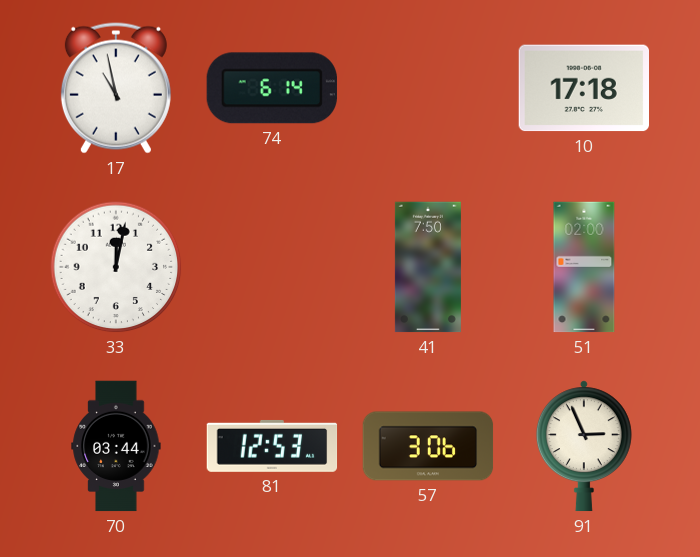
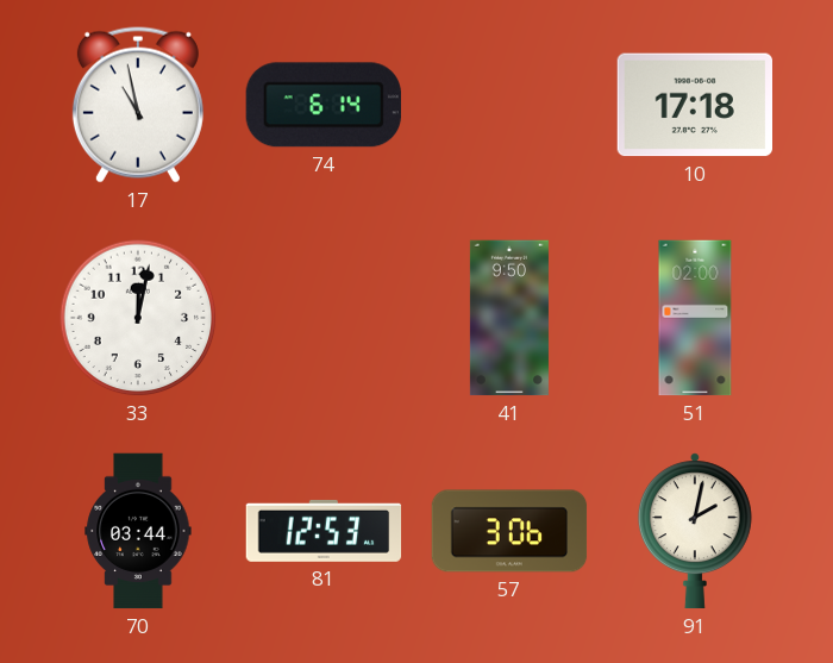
41: 7:50 -> 9:50 (509, 318)
91: 2:56 -> 2:02 (695, 531)
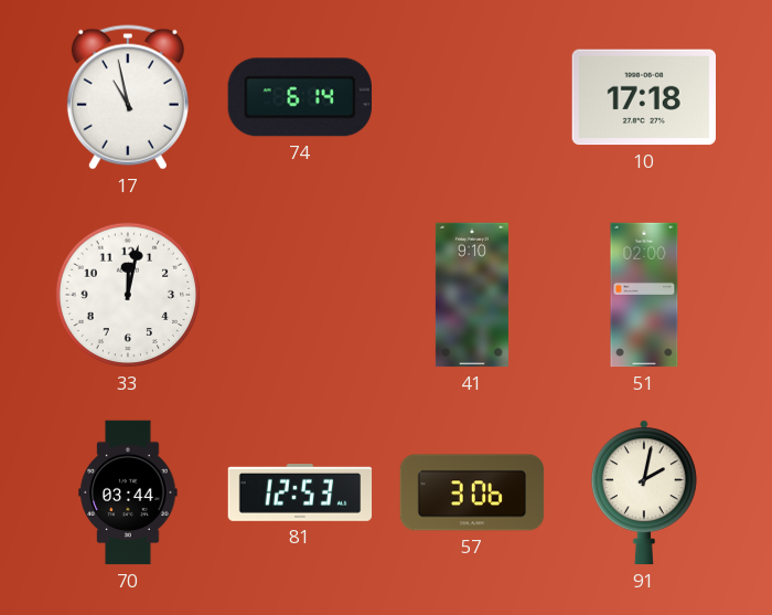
41: 9:50 -> 9:10 (472, 295)
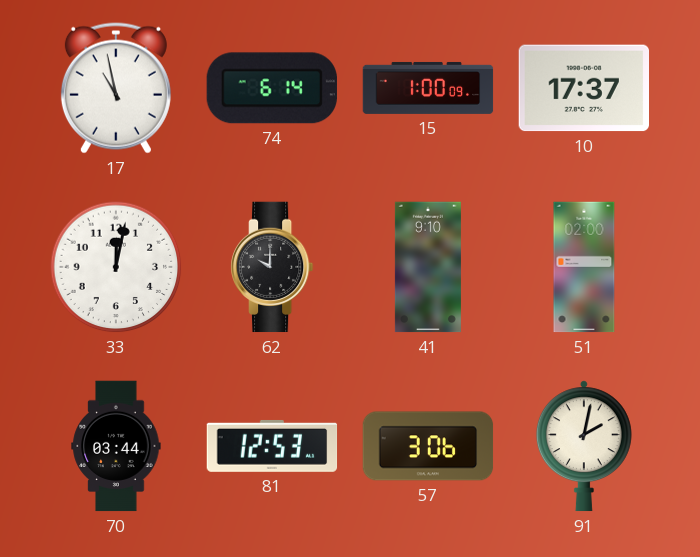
15: none -> 1:00 (428, 88)
10: 17:18 -> 17:37 (583, 88)
62: none -> 10:00 (273, 267)
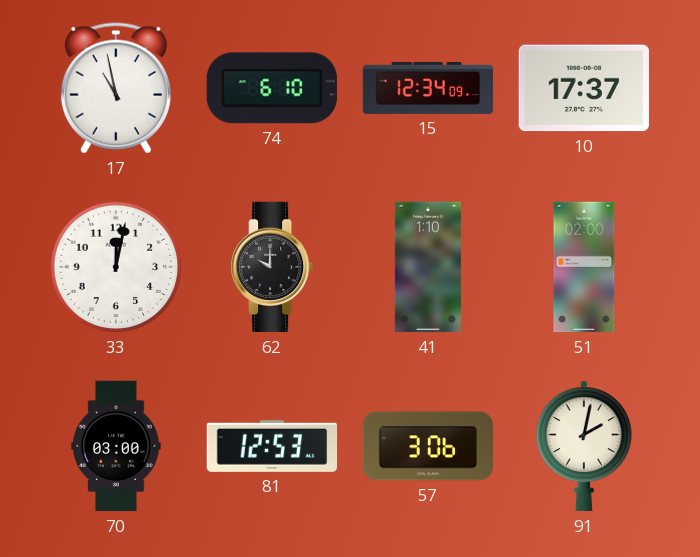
74: 6:14 -> 6:10 (272, 88)
15: 1:00 -> 12:34 (428, 88)
41: 9:10 -> 1:10 (428, 267)
70: 03:44 -> 03:00 (116, 446)
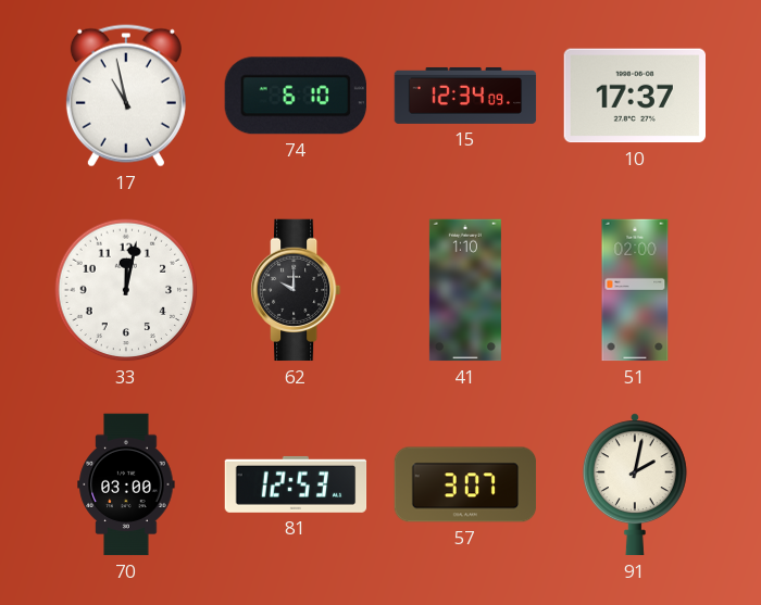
57: 3:06 -> 3:07 (465, 484)
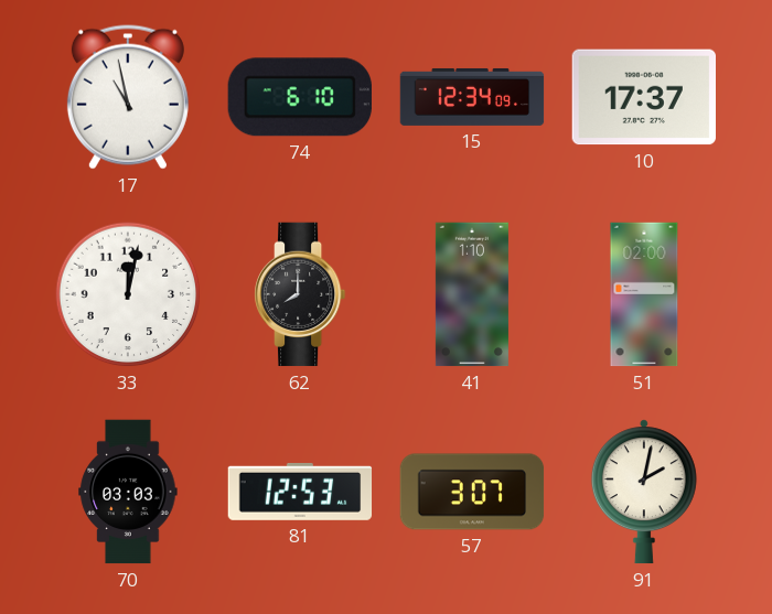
62: 10:00 -> 8:00 (301, 294)
70: 03:00 -> 03:03 (128, 492)
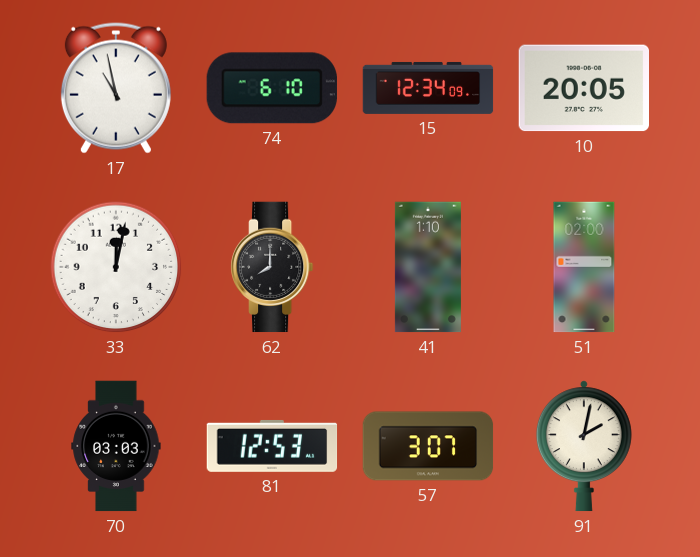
10: 17:37 -> 20:05 (583, 88)
